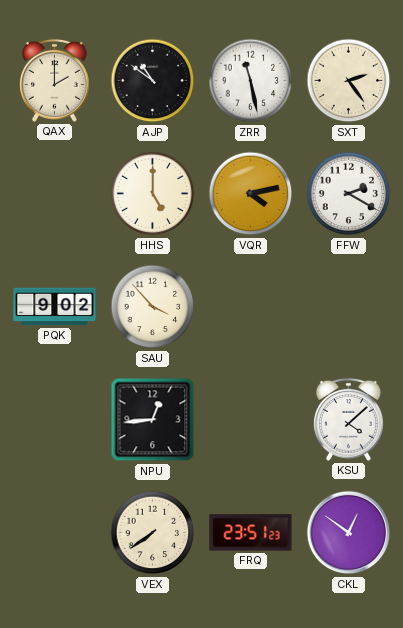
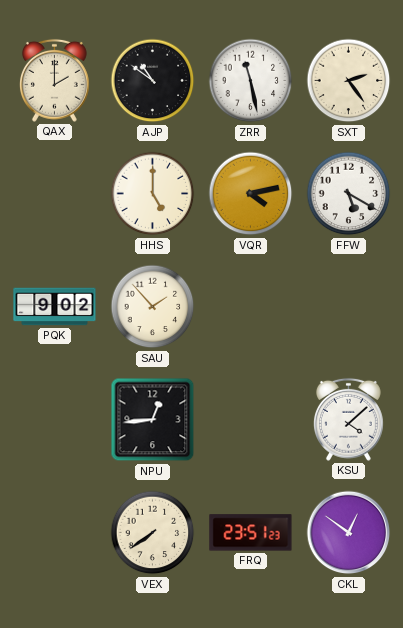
FFW: 2:20 -> 5:20 (349, 194)
SAU: 3:53 -> 1:53 (153, 307)
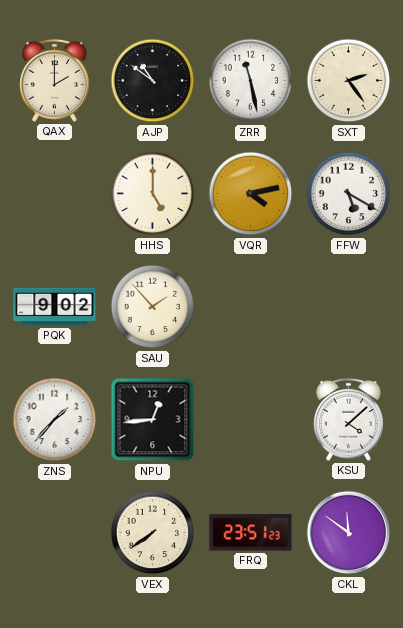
ZNS: none -> 1:37 (55, 420)
CKL: 12:51 -> 11:51 (349, 533)
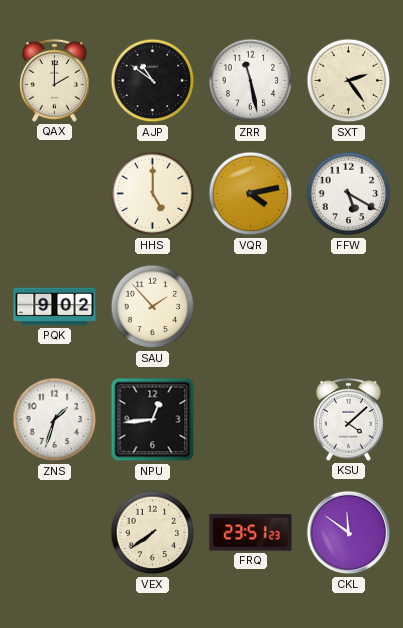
ZNS: 1:37 -> 1:33 (55, 420)
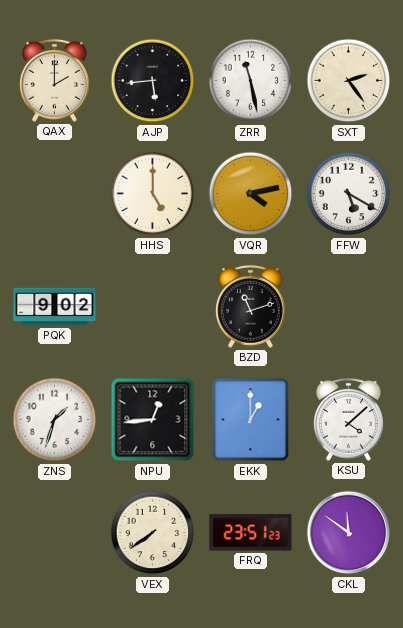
AJP: 10:51 -> 5:44 (153, 81)
SAU: 1:53 -> none (153, 307)
BZD: none -> 11:12 (250, 306)
EKK: none -> 1:00 (251, 420)
